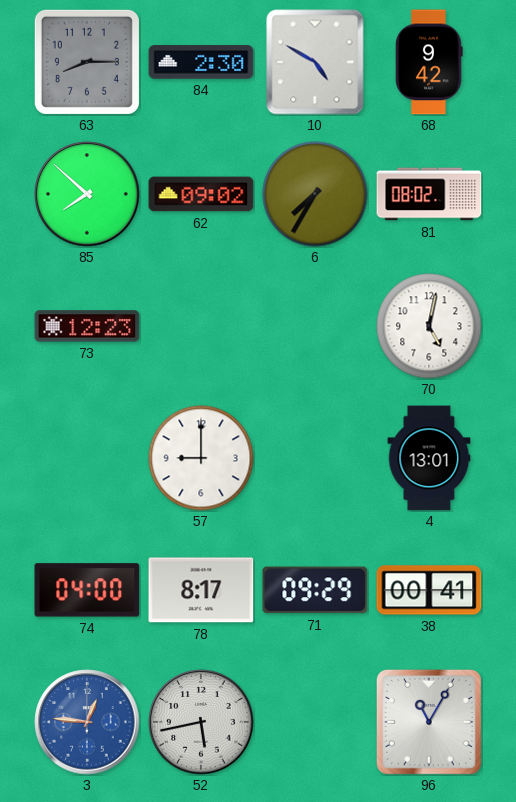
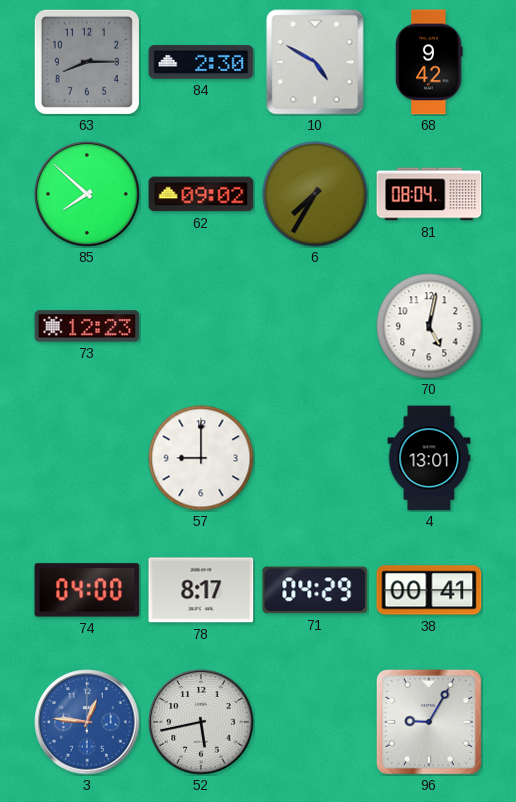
81: 08:02 -> 08:04 (429, 194)
71: 09:29 -> 04:29 (315, 590)
96: 11:05 -> 9:05 (429, 722)
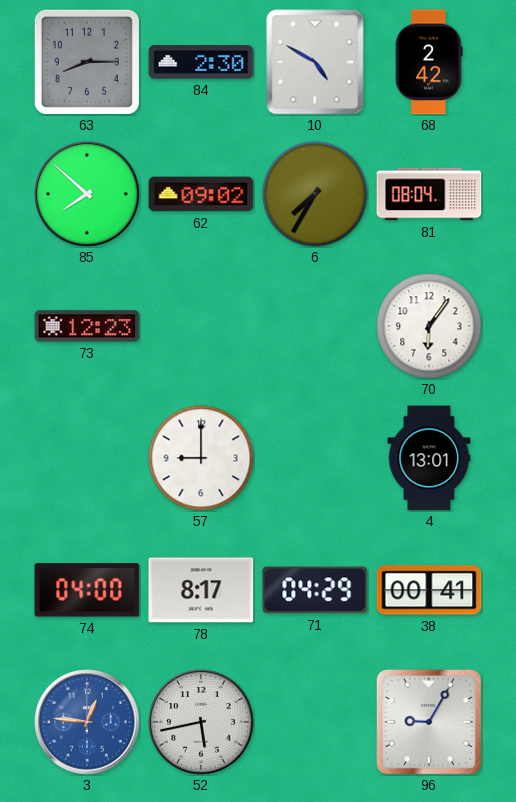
68: 9:42 -> 2:42 (429, 62)
70: 5:02 -> 6:06 (429, 326)
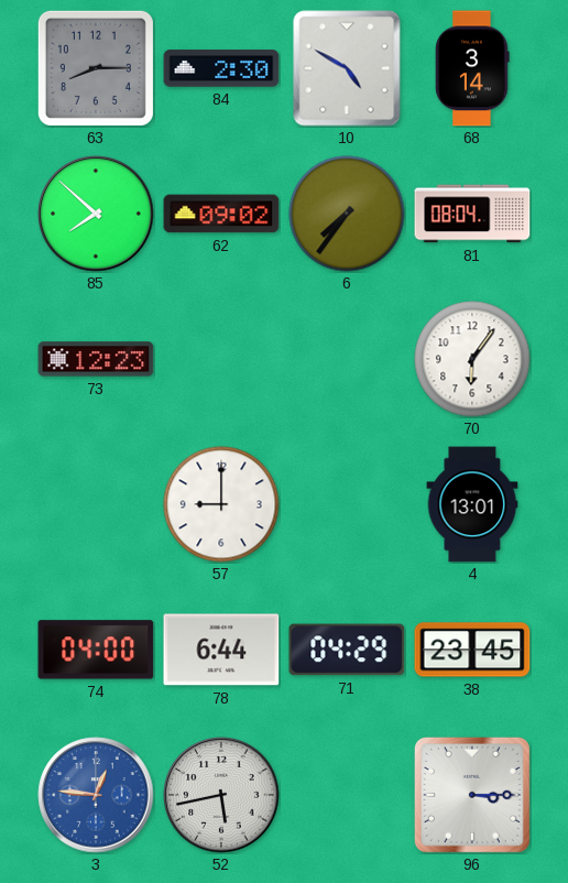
68: 2:42 -> 3:14 (472, 68)
6: 7:35 -> 7:36 (347, 214)
78: 8:17 -> 6:44 (221, 650)
38: 00:41 -> 23:45 (472, 650)
96: 9:05 -> 3:15 (472, 795)
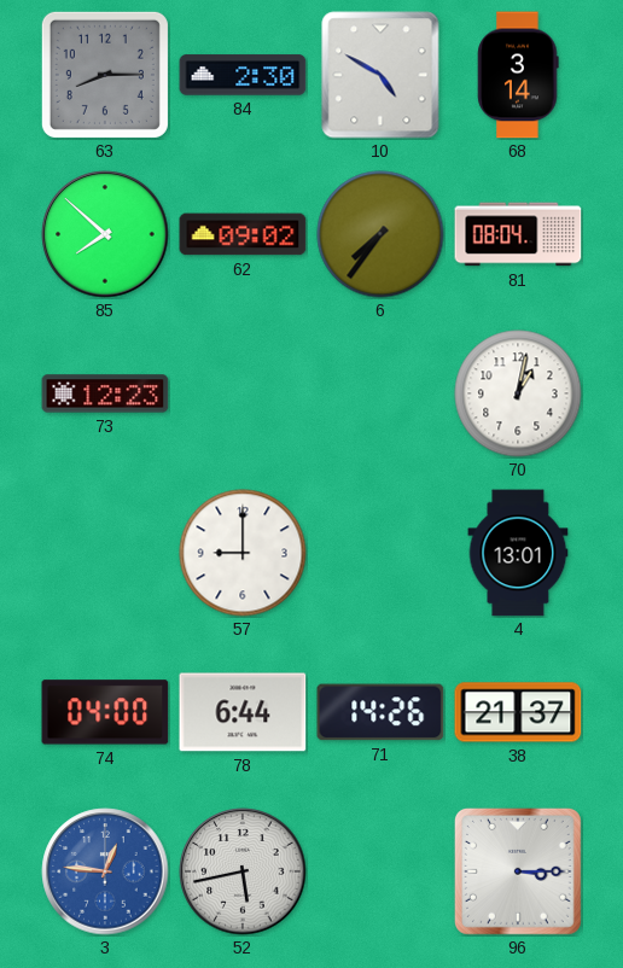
70: 6:06 -> 1:02 (518, 393)
71: 04:29 -> 14:26 (380, 712)
38: 23:45 -> 21:37 (518, 712)
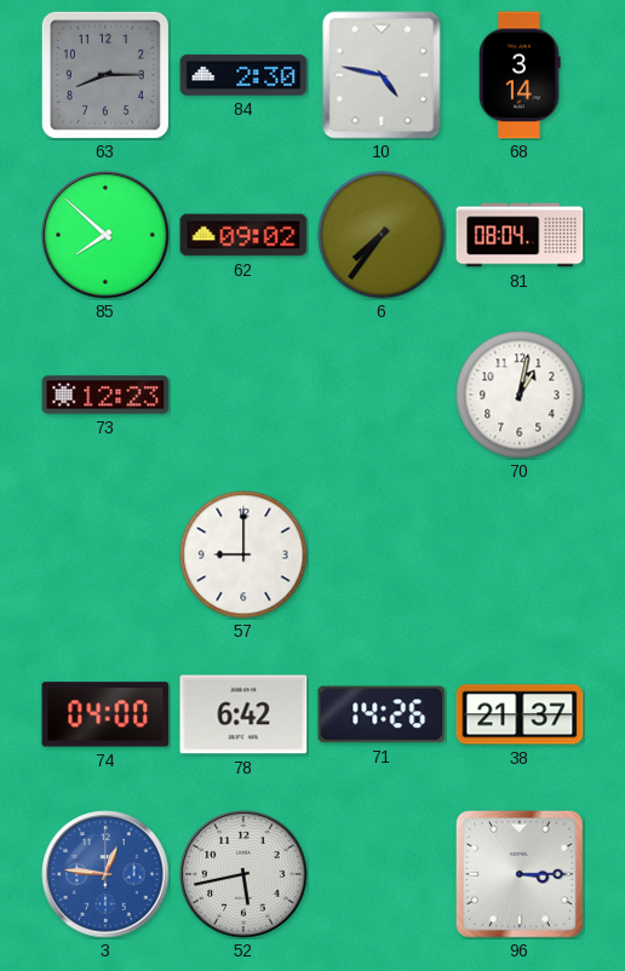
10: 4:50 -> 4:47 (382, 75)
4: 13:01 -> none (518, 553)
78: 6:44 -> 6:42 (243, 714)
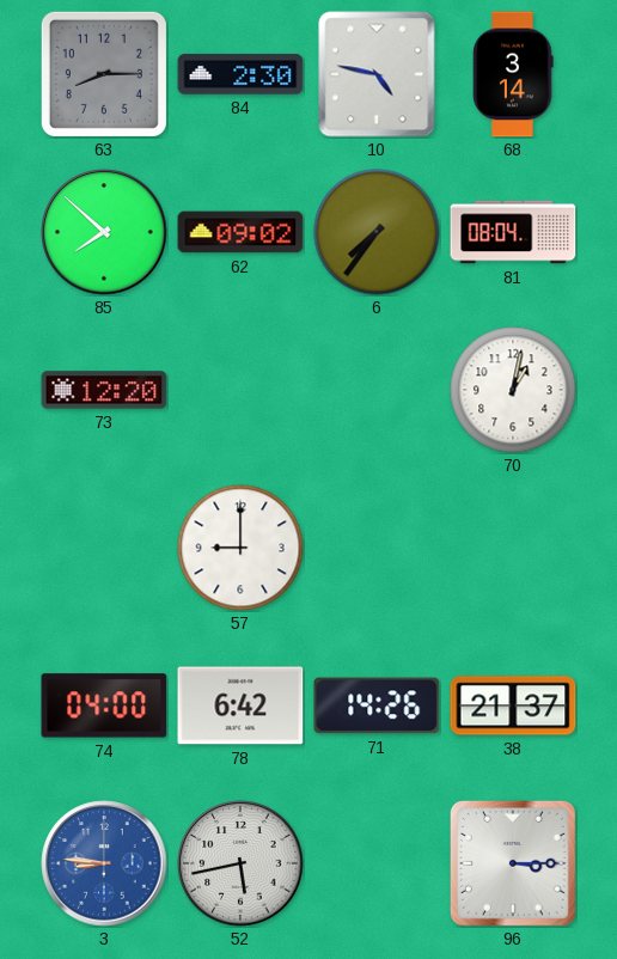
73: 12:23 -> 12:20 (104, 390)
3: 12:46 -> 8:46 (104, 863)
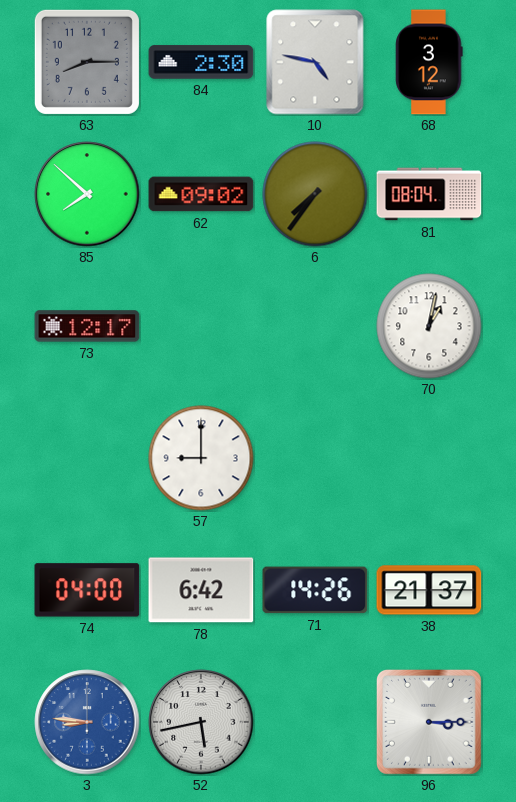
68: 3:14 -> 3:12 (429, 62)
73: 12:20 -> 12:17 (87, 326)
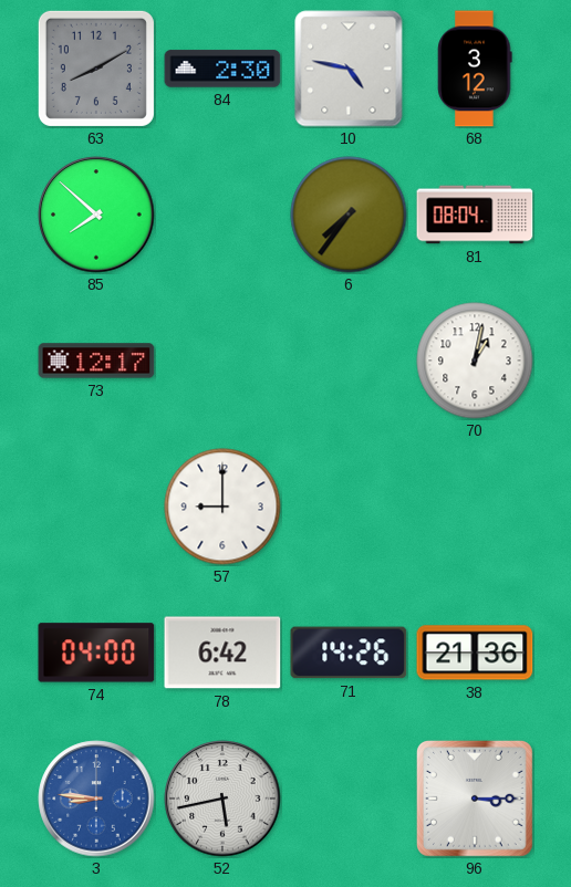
63: 8:15 -> 8:10 (96, 69)
62: 09:02 -> none (201, 194)
38: 21:37 -> 21:36 (475, 653)
